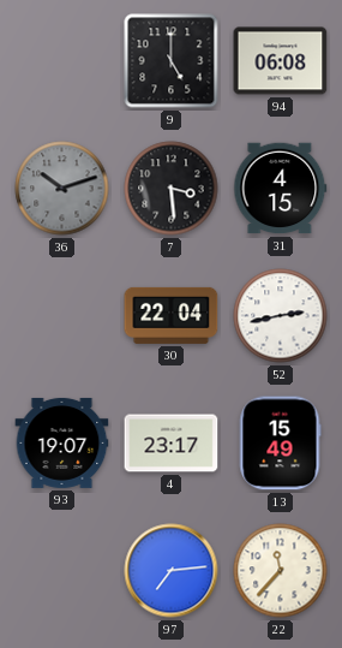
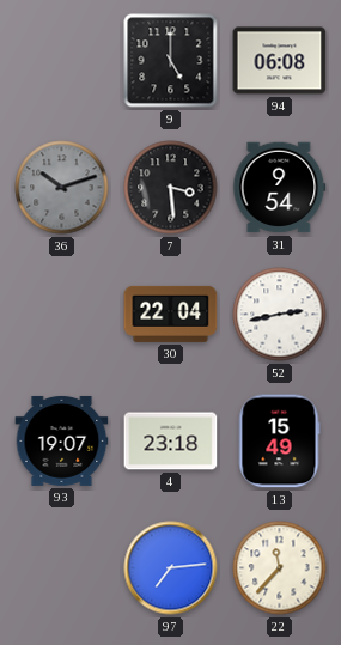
31: 4:15 -> 9:54 (280, 188)
4: 23:17 -> 23:18 (171, 442)
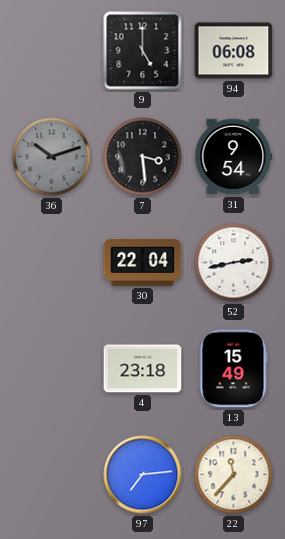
93: 19:07 -> none (62, 440)
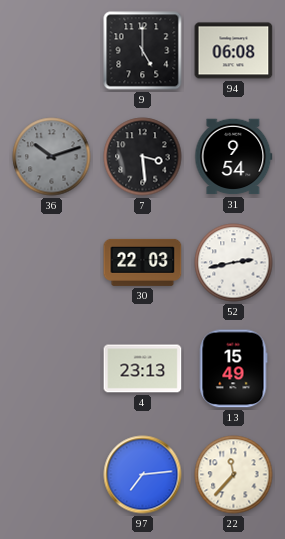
30: 22:04 -> 22:03 (143, 262)
4: 23:18 -> 23:13 (143, 369)
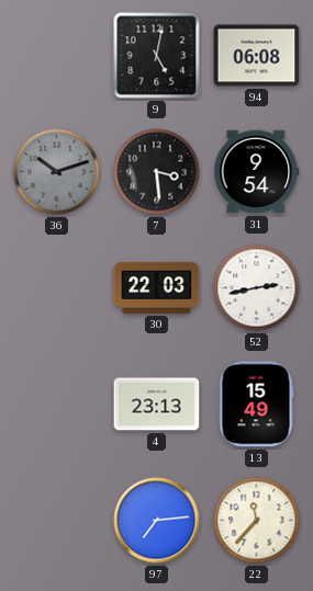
9: 5:00 -> 5:02 (157, 56)
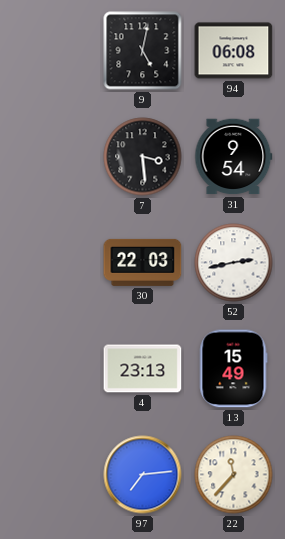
36: 10:12 -> none (57, 172)
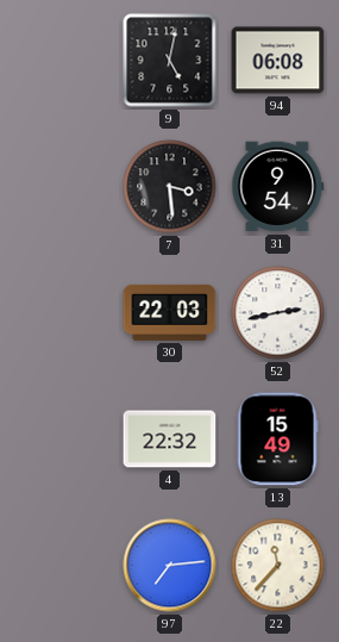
4: 23:13 -> 22:32 (170, 440)
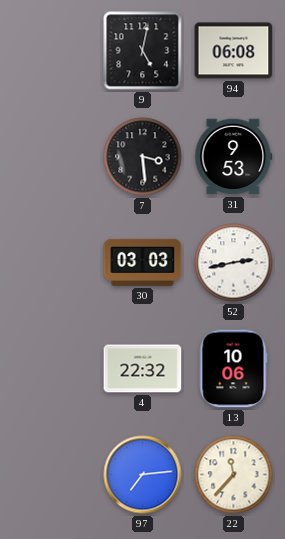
31: 9:54 -> 9:53 (234, 157)
30: 22:03 -> 03:03 (143, 262)
13: 15:49 -> 10:06 (233, 369)
